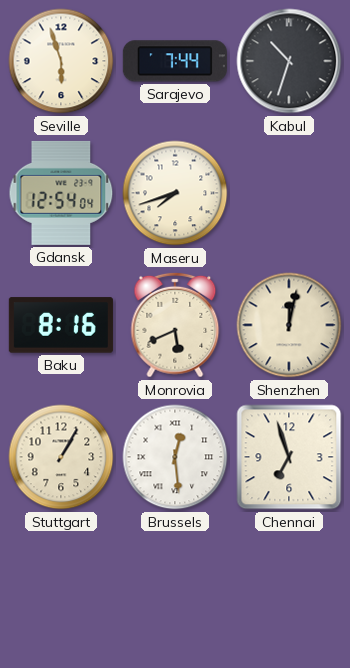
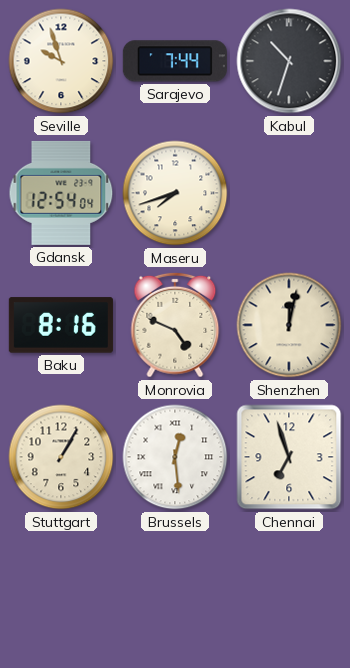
Seville: 5:57 -> 9:57 (61, 61)
Monrovia: 5:41 -> 4:49 (175, 325)
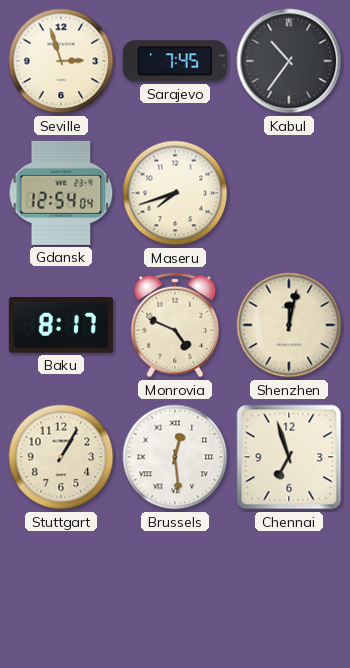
Seville: 9:57 -> 2:57 (61, 61)
Sarajevo: 7:44 -> 7:45 (175, 61)
Kabul: 10:33 -> 10:36 (289, 61)
Baku: 8:16 -> 8:17 (61, 325)
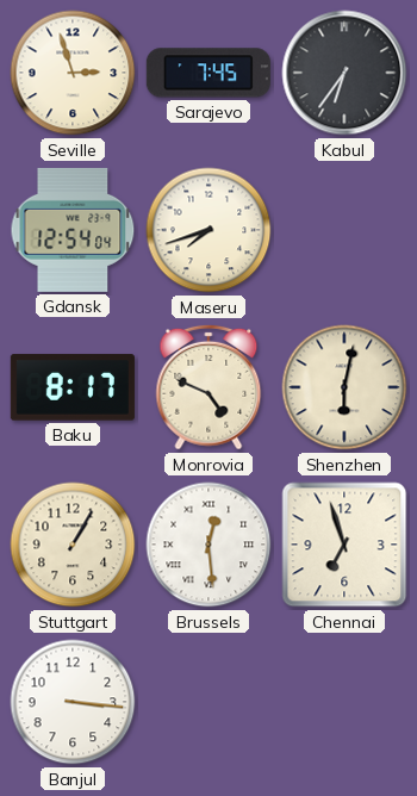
Kabul: 10:36 -> 6:36 (344, 73)
Shenzhen: 12:02 -> 6:02 (344, 387)
Banjul: none -> 3:16 (73, 702)
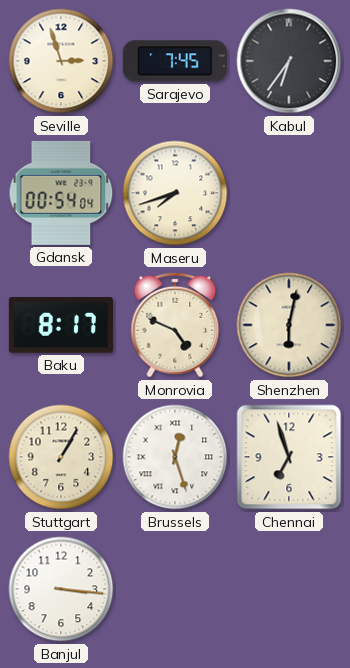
Gdansk: 12:54 -> 00:54 (61, 193)
Brussels: 12:29 -> 12:27 (175, 457)
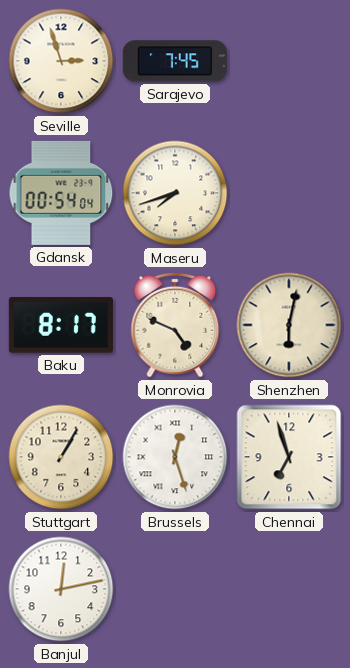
Kabul: 6:36 -> none (289, 61)
Banjul: 3:16 -> 12:13 (61, 589)
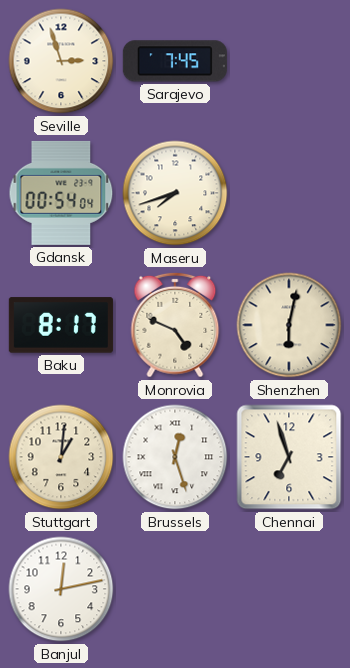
Stuttgart: 1:05 -> 1:01 (61, 457)
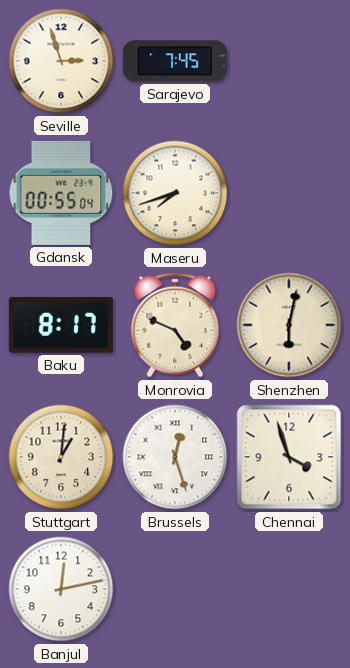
Gdansk: 00:54 -> 00:55 (61, 193)
Chennai: 6:57 -> 3:57 (289, 457)
